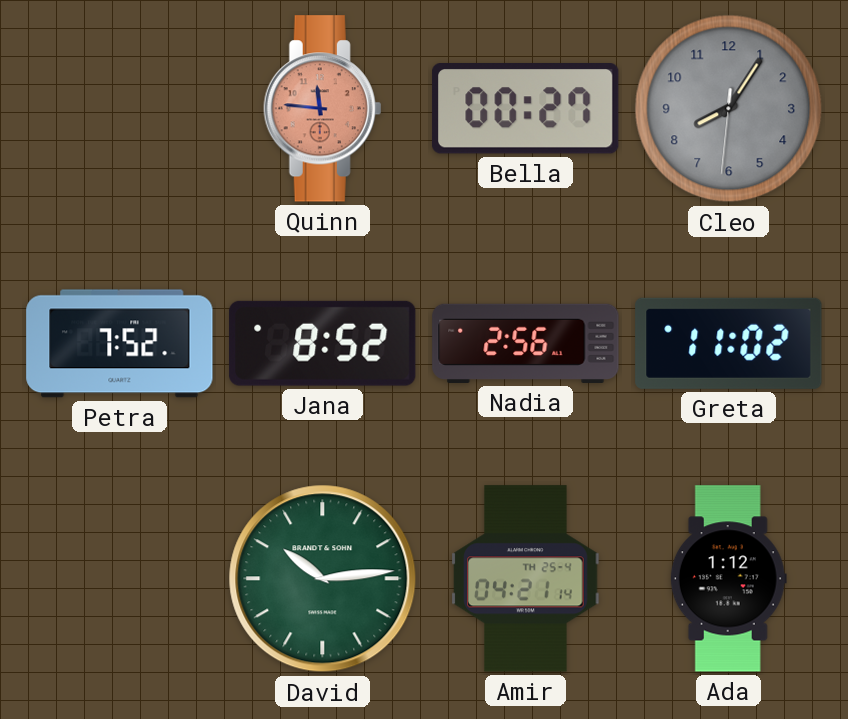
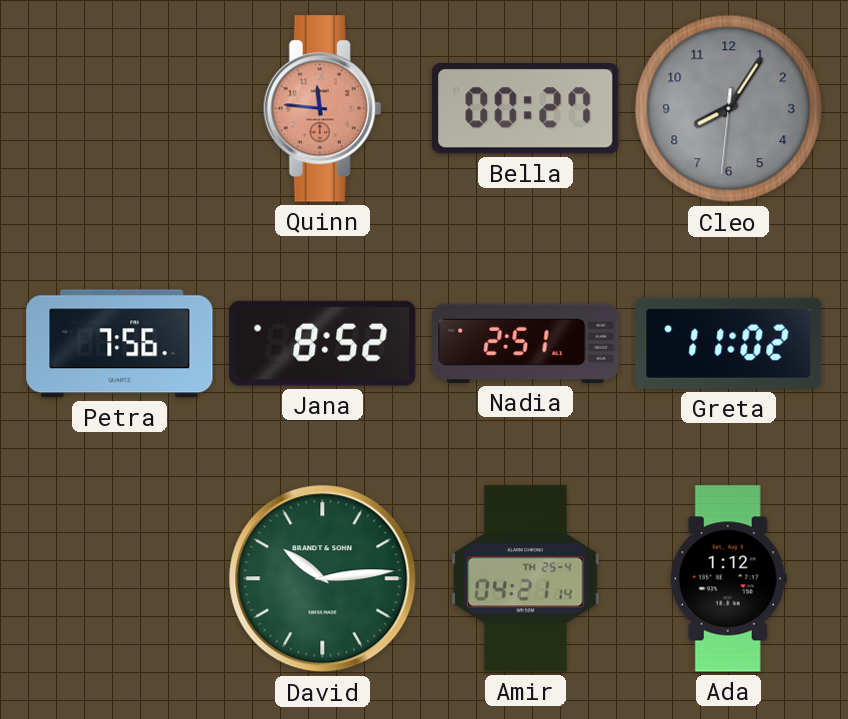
Petra: 7:52 -> 7:56 (120, 344)
Nadia: 2:56 -> 2:51 (526, 343)
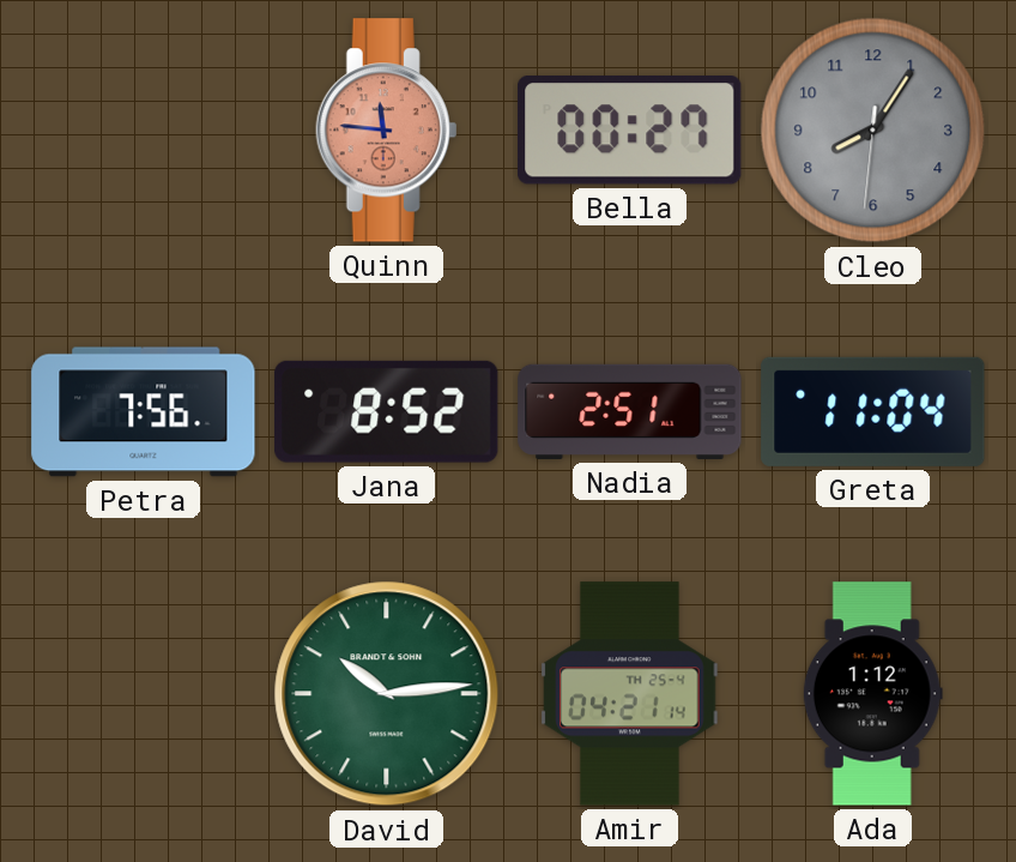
Greta: 11:02 -> 11:04 (873, 411)
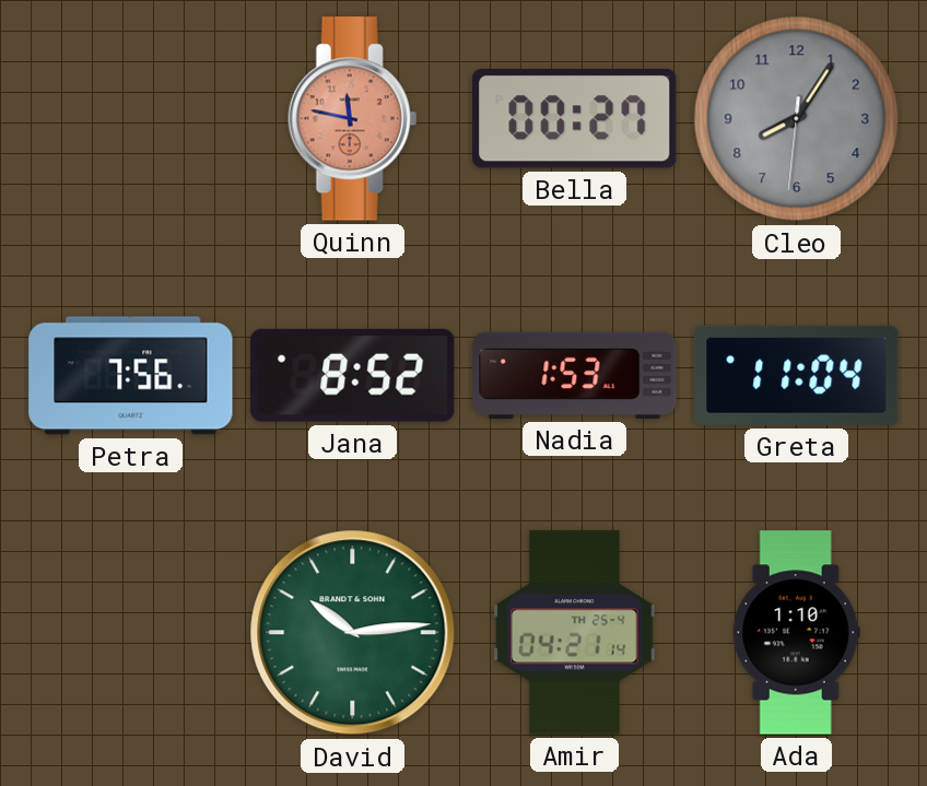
Quinn: 11:46 -> 11:47 (353, 119)
Nadia: 2:51 -> 1:53 (575, 375)
Ada: 1:12 -> 1:10 (796, 633)
